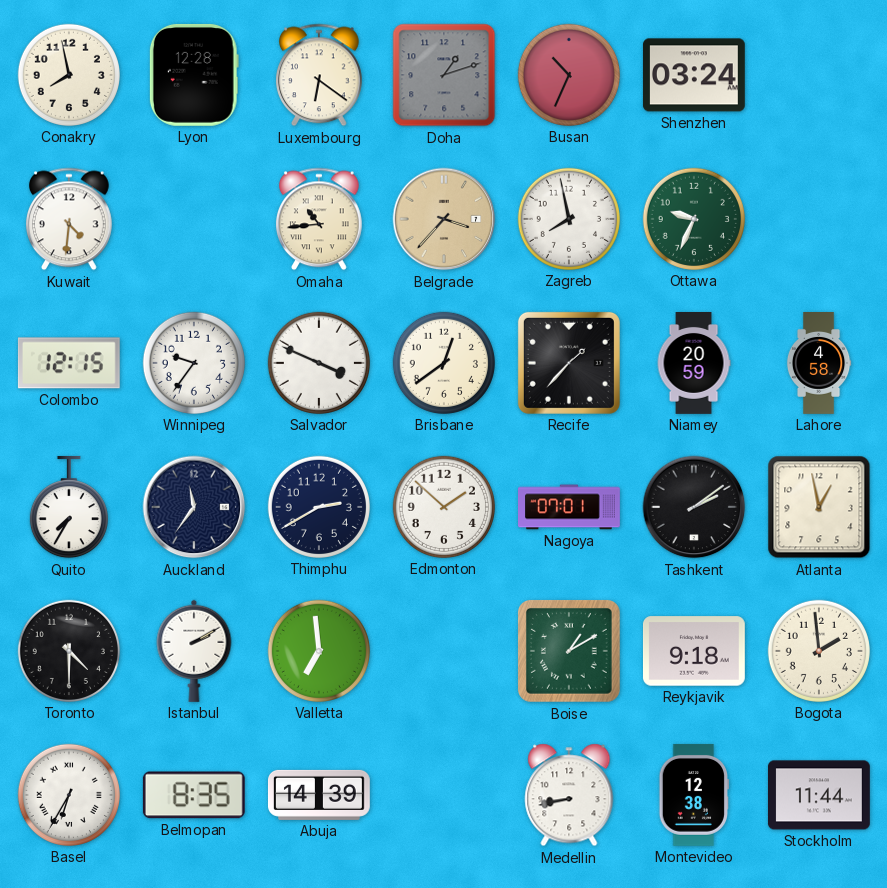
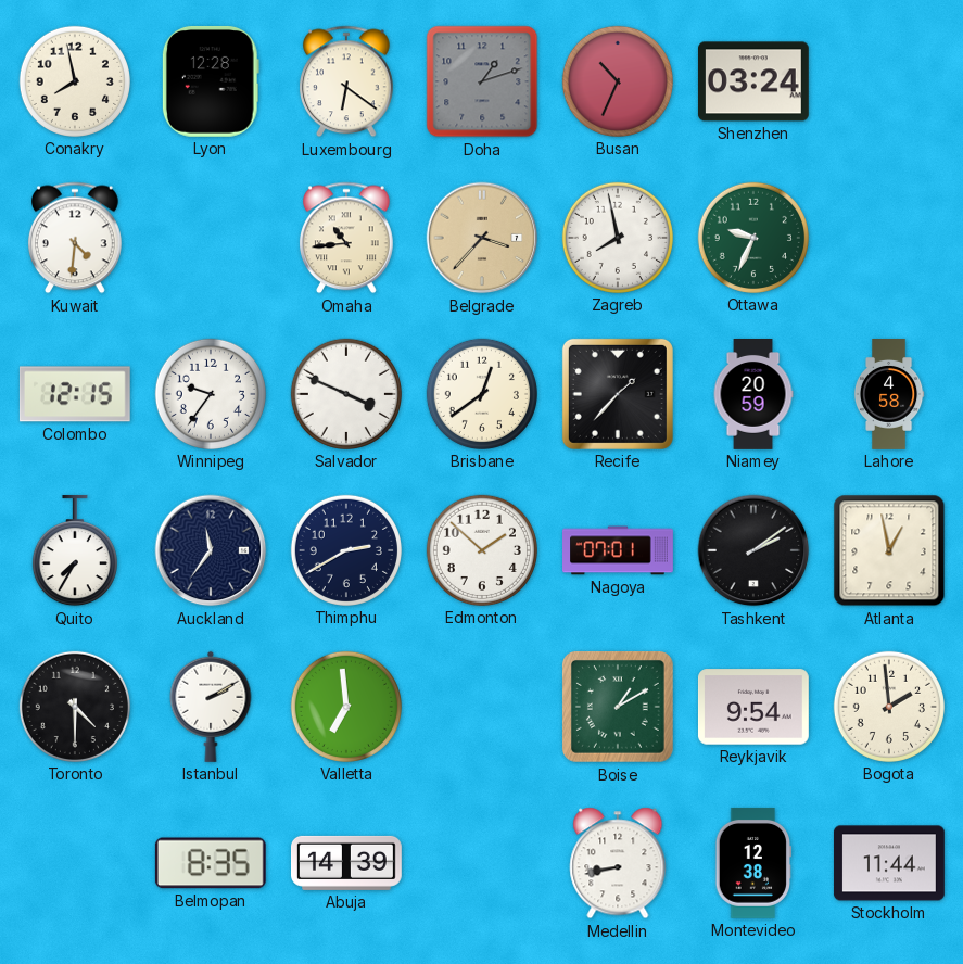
Reykjavik: 9:18 -> 9:54 (753, 707)
Basel: 6:35 -> none (69, 795)
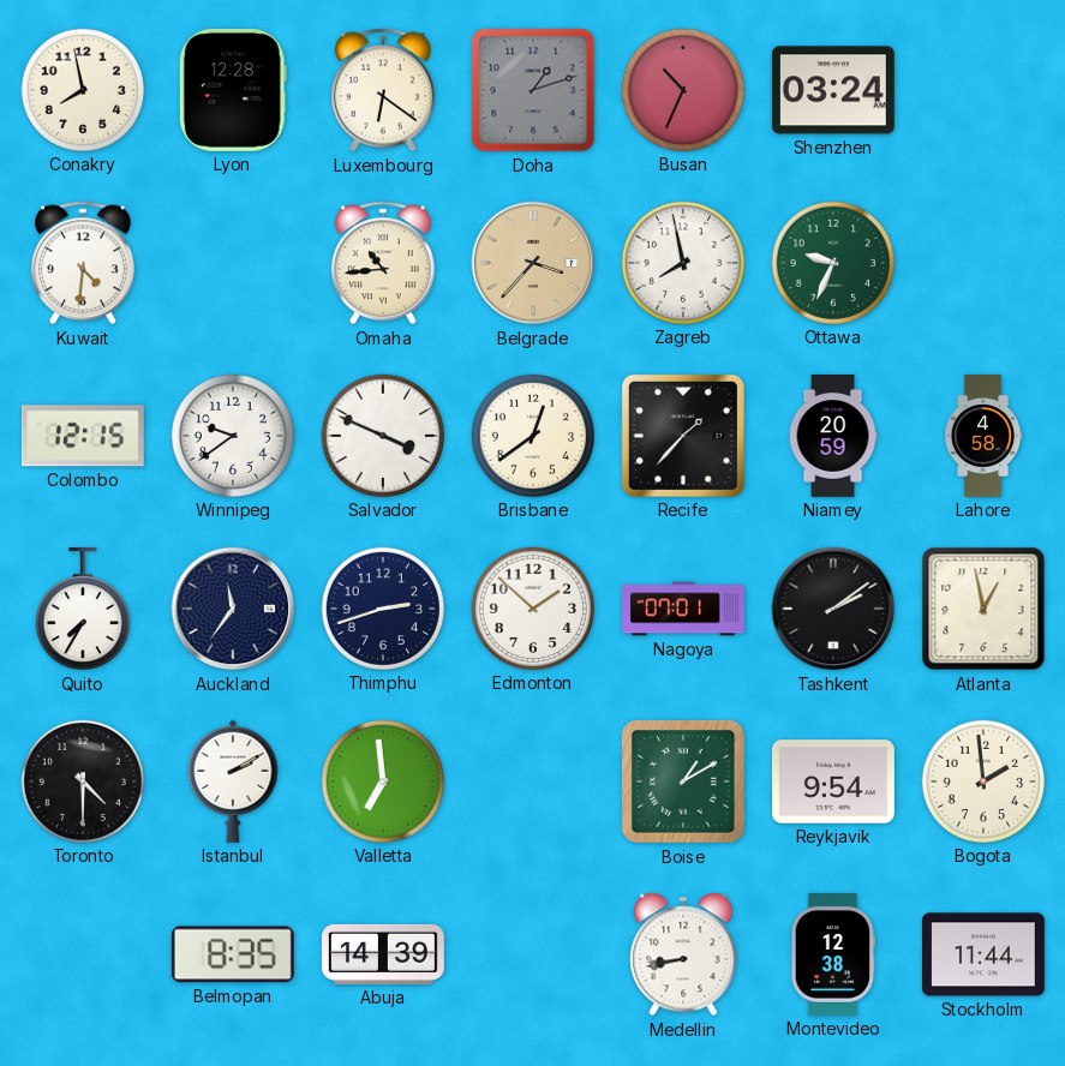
Winnipeg: 9:36 -> 9:39 (233, 436)
Thimphu: 2:40 -> 2:42 (383, 609)
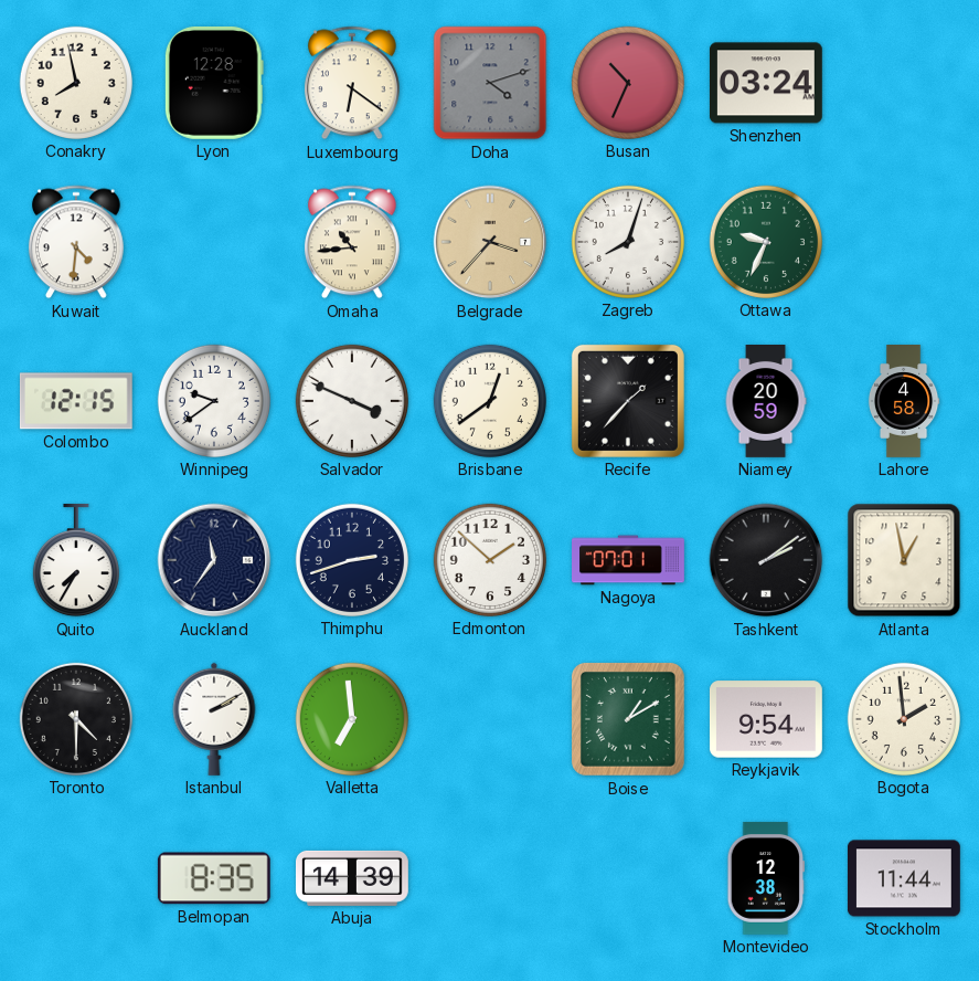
Doha: 1:12 -> 4:12 (490, 83)
Zagreb: 7:58 -> 8:03 (628, 242)
Medellin: 8:43 -> none (683, 954)
